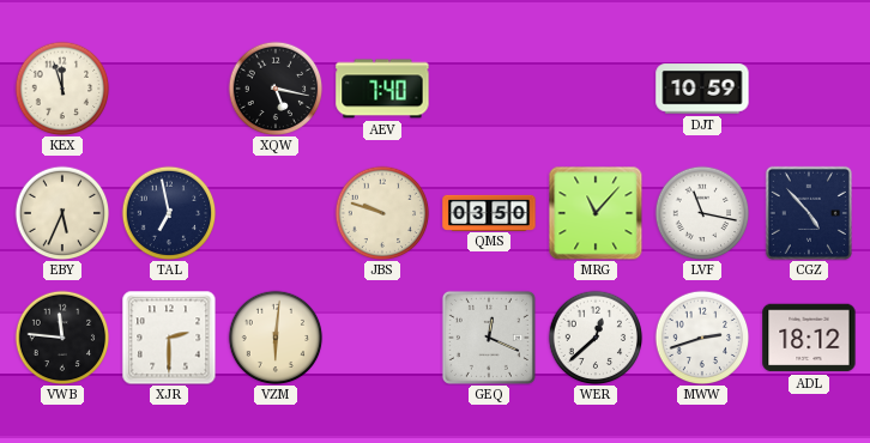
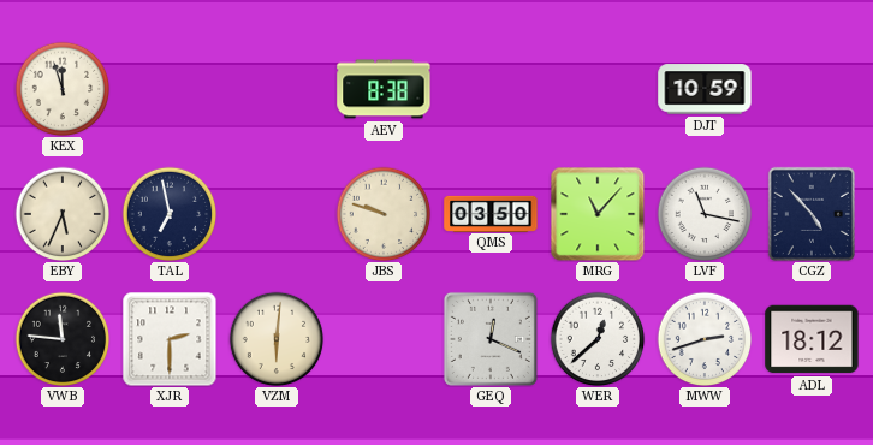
XQW: 5:17 -> none (276, 89)
AEV: 7:40 -> 8:38 (384, 89)
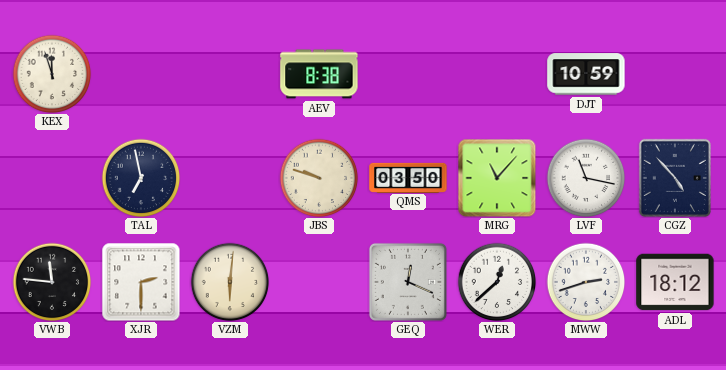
EBY: 5:34 -> none (63, 214)
